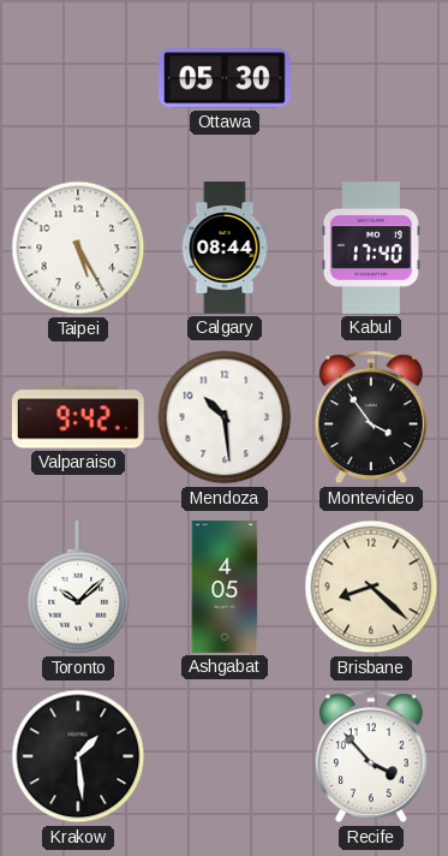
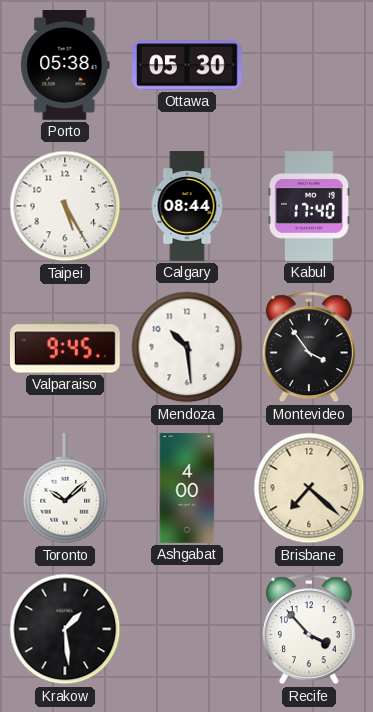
Porto: none -> 05:38 (65, 66)
Valparaiso: 9:42 -> 9:45 (65, 347)
Ashgabat: 4:05 -> 4:00 (187, 489)
Brisbane: 8:22 -> 7:22 (309, 488)
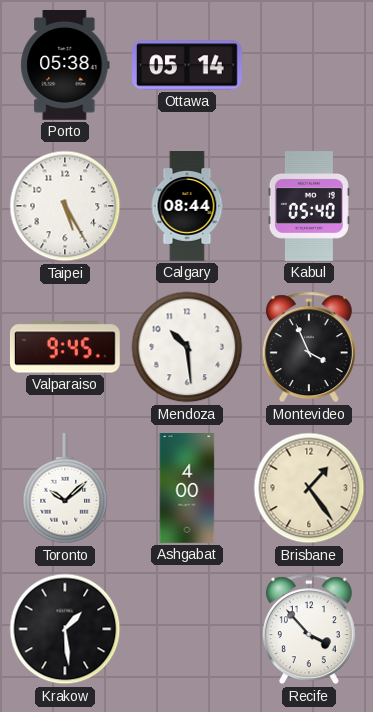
Ottawa: 05:30 -> 05:14 (188, 65)
Kabul: 17:40 -> 05:40 (309, 207)
Montevideo: 3:54 -> 3:56 (309, 347)
Brisbane: 7:22 -> 1:24 (309, 488)
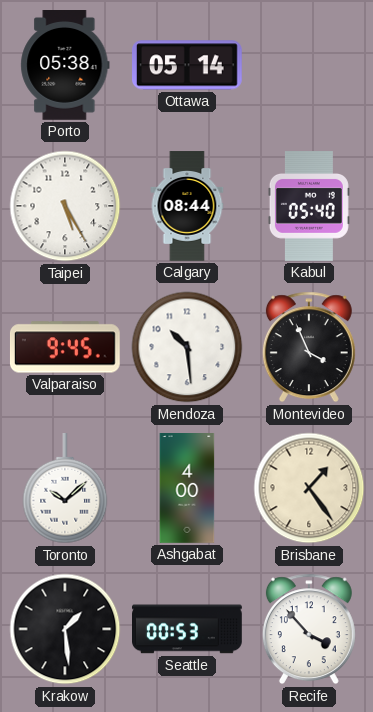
Seattle: none -> 00:53 (188, 629)
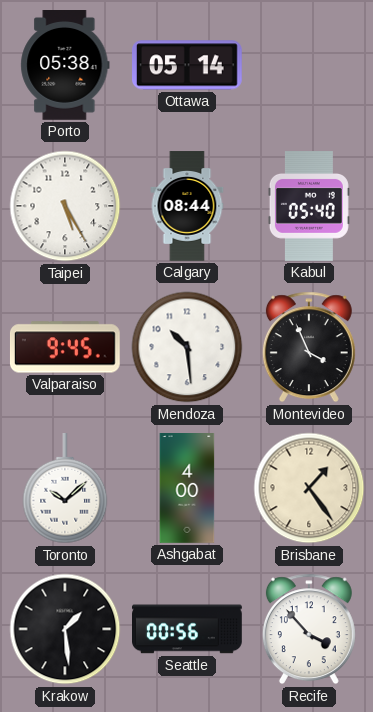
Seattle: 00:53 -> 00:56 (188, 629)
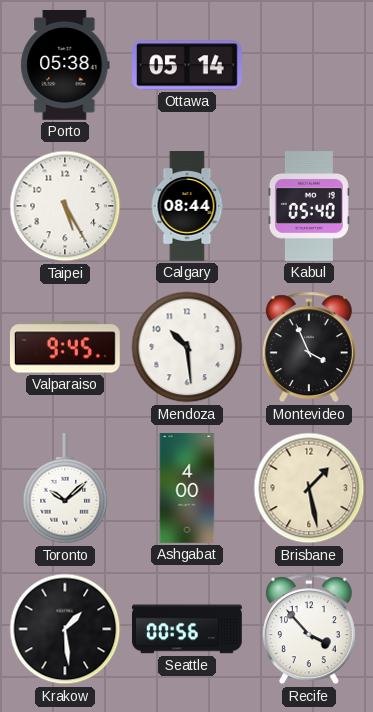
Brisbane: 1:24 -> 1:28 (309, 488)
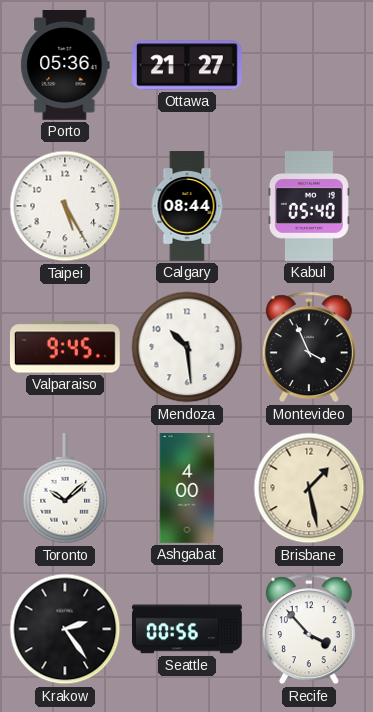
Porto: 05:38 -> 05:36 (65, 66)
Ottawa: 05:14 -> 21:27 (188, 65)
Krakow: 1:29 -> 2:24 (65, 629)
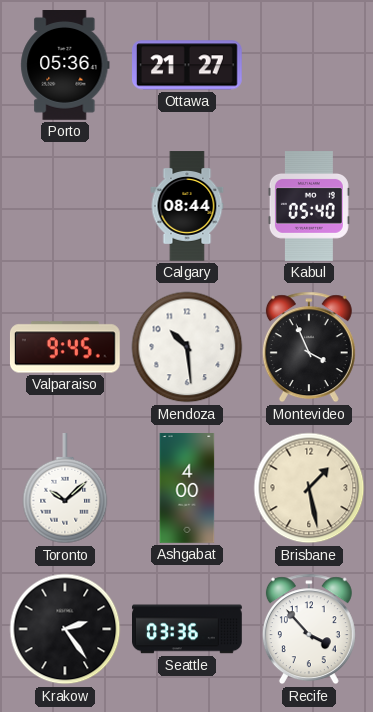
Taipei: 5:25 -> none (65, 206)
Seattle: 00:56 -> 03:36 (188, 629)
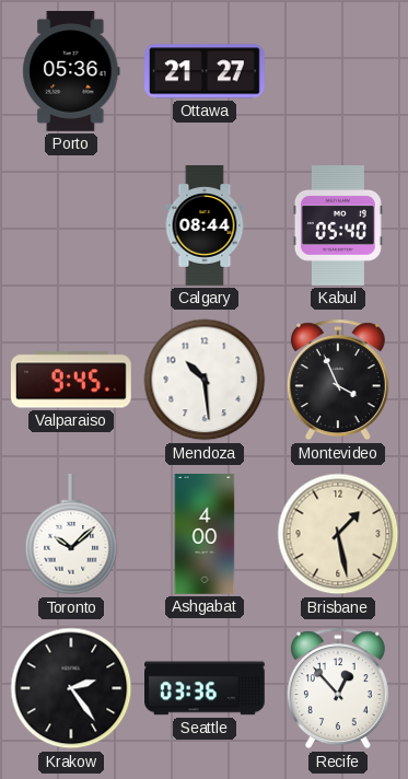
Recife: 3:53 -> 12:53 (338, 688)
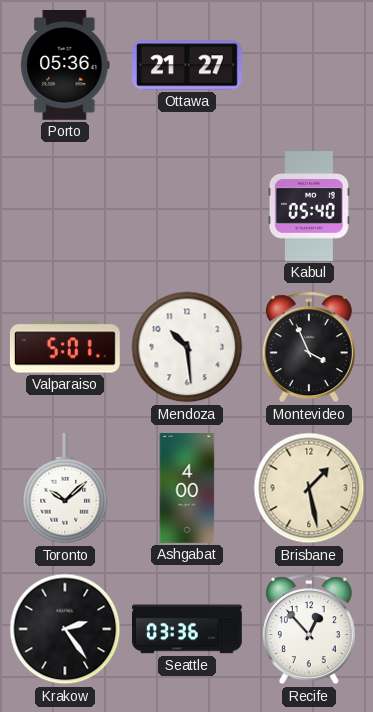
Calgary: 08:44 -> none (205, 225)
Valparaiso: 9:45 -> 5:01 (65, 347)
